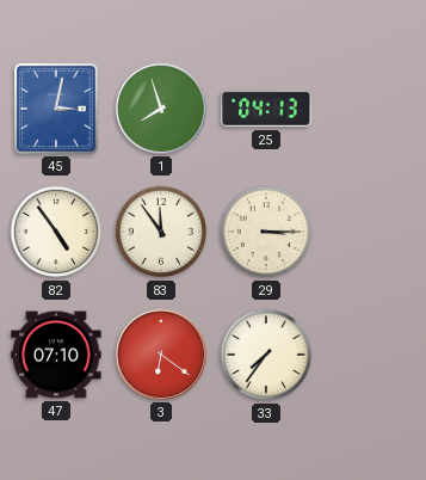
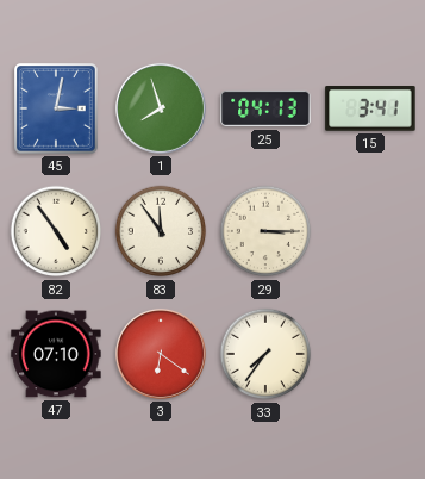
15: none -> 3:41 (370, 110)
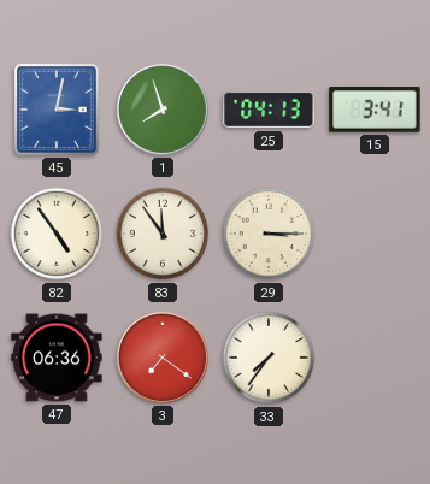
47: 07:10 -> 06:36 (57, 358)
3: 6:21 -> 7:21 (163, 358)
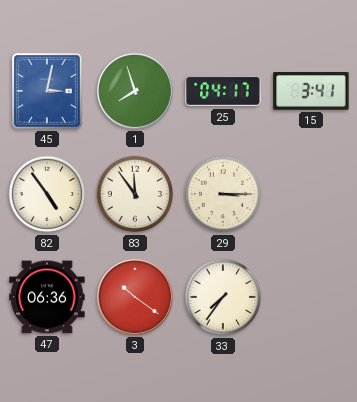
25: 04:13 -> 04:17 (223, 91)
3: 7:21 -> 10:21 (135, 297)
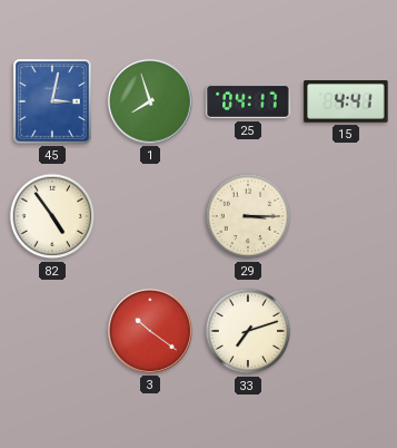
15: 3:41 -> 4:41 (346, 103)
83: 11:54 -> none (135, 194)
47: 06:36 -> none (47, 297)
33: 7:36 -> 7:12 (248, 331)
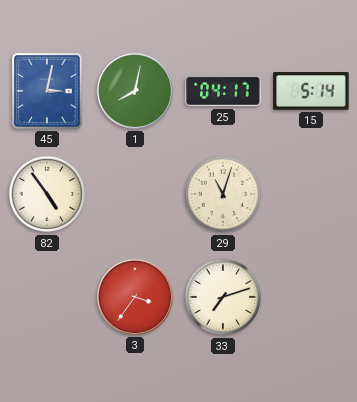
1: 7:57 -> 8:02 (135, 91)
15: 4:41 -> 5:14 (311, 92)
29: 3:15 -> 11:03 (223, 194)
3: 10:21 -> 3:36 (135, 297)
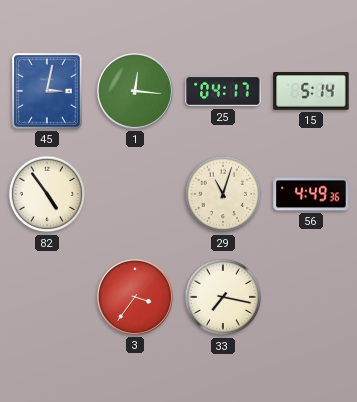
1: 8:02 -> 12:16 (135, 91)
56: none -> 4:49 (311, 194)
33: 7:12 -> 7:17 (223, 297)
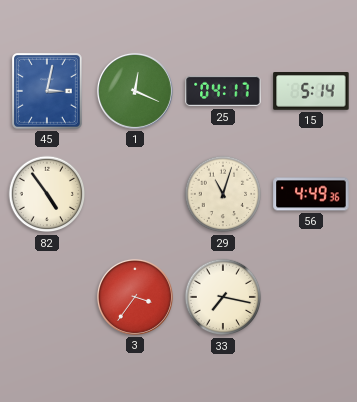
1: 12:16 -> 12:19 (135, 91)
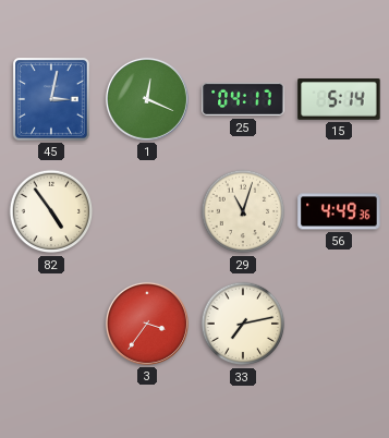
33: 7:17 -> 7:13 (243, 324)
